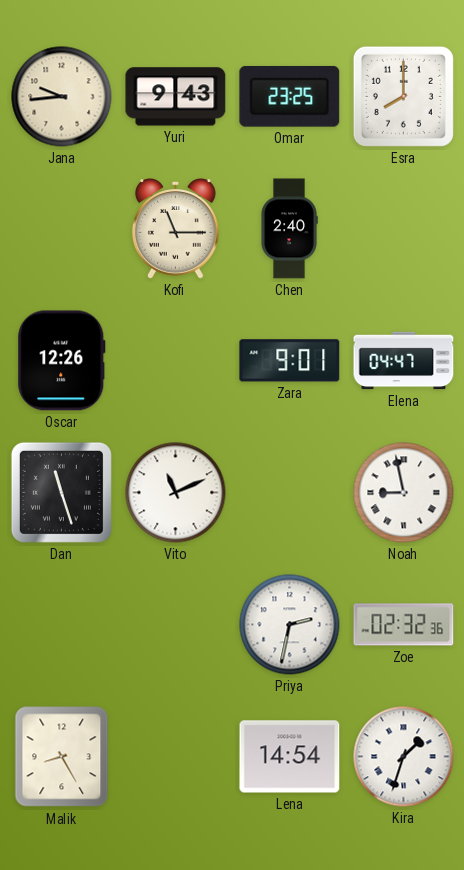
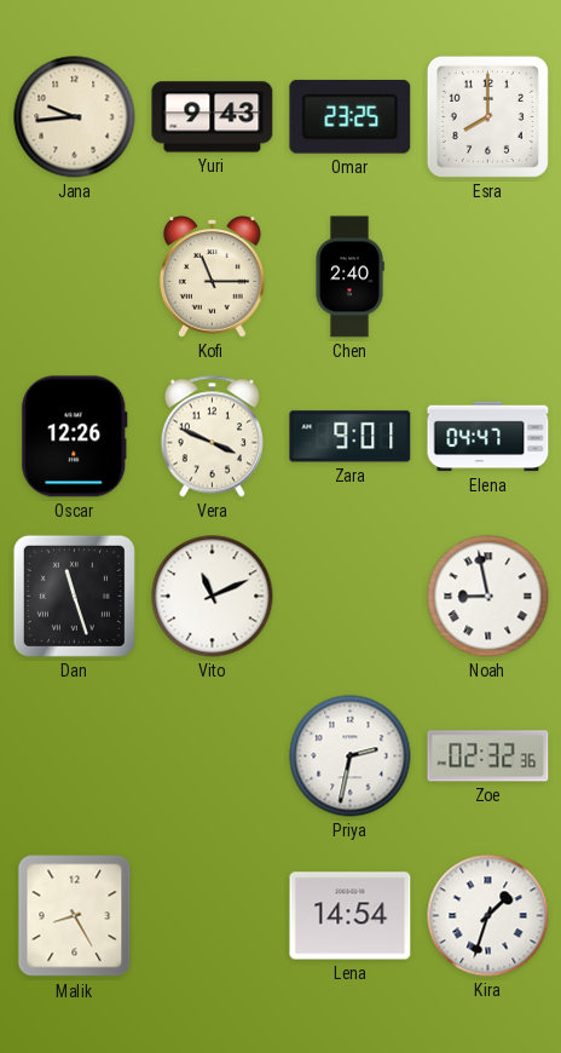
Vera: none -> 3:49 (212, 437)
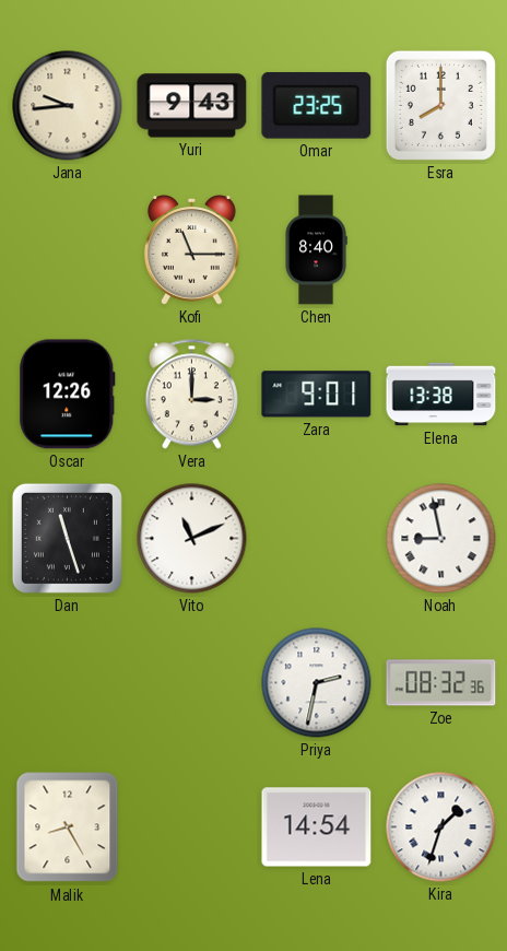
Chen: 2:40 -> 8:40 (316, 250)
Vera: 3:49 -> 3:00 (191, 395)
Elena: 04:47 -> 13:38 (441, 395)
Zoe: 02:32 -> 08:32 (441, 683)
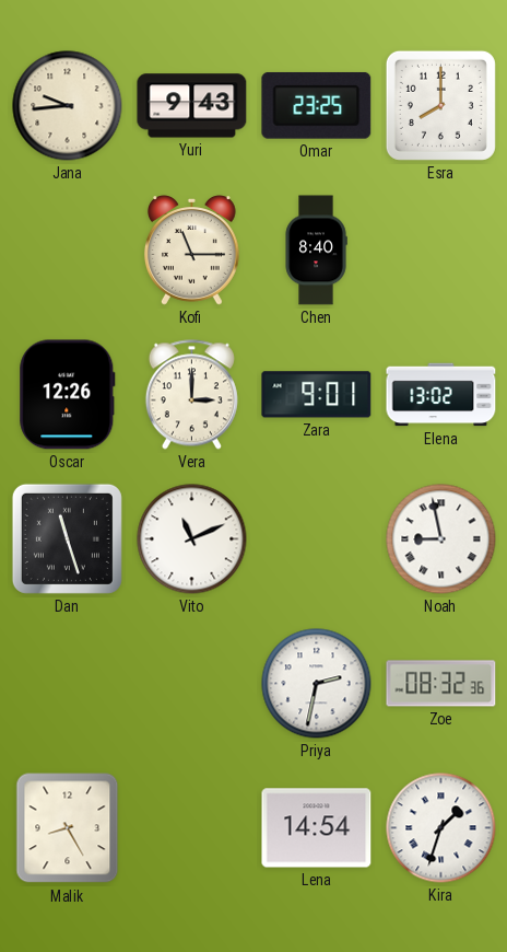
Elena: 13:38 -> 13:02 (441, 395)
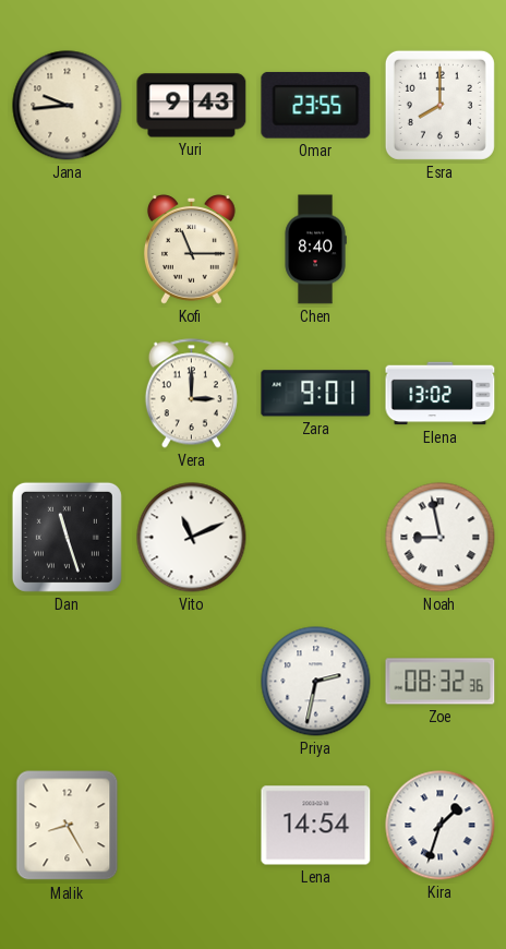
Omar: 23:25 -> 23:55 (316, 106)
Oscar: 12:26 -> none (68, 395)
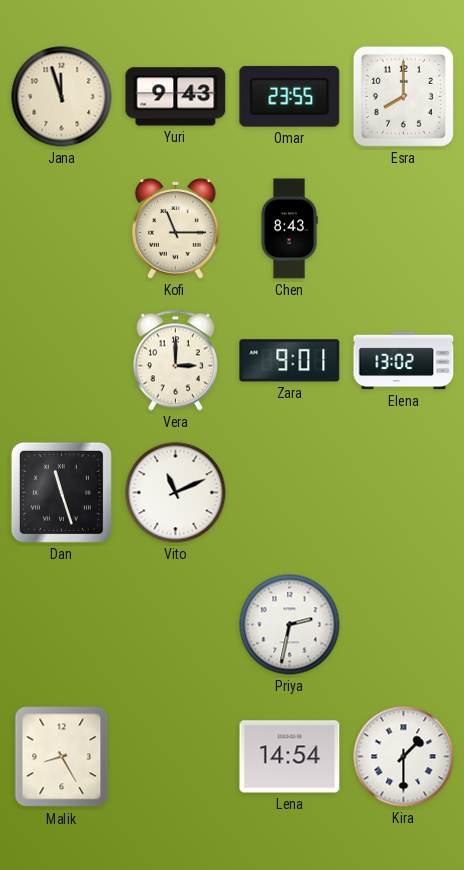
Jana: 9:44 -> 11:57 (62, 97)
Chen: 8:40 -> 8:43 (289, 229)
Noah: 8:58 -> none (441, 538)
Zoe: 08:32 -> none (441, 682)
Kira: 1:33 -> 1:30 (404, 757)
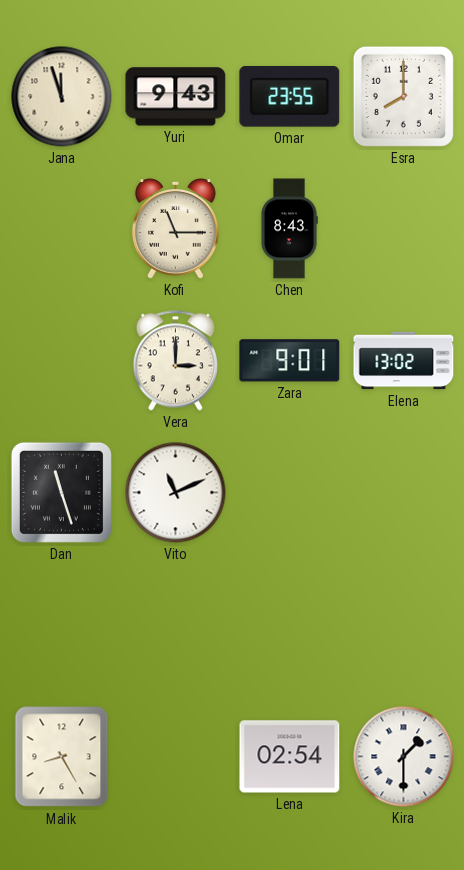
Priya: 2:32 -> none (290, 625)
Lena: 14:54 -> 02:54 (290, 757)
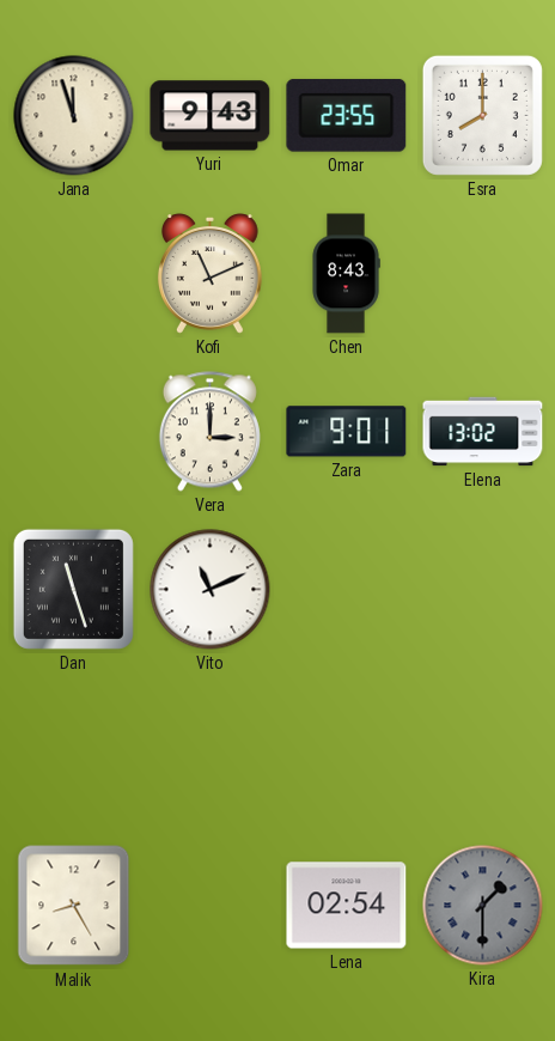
Kofi: 11:15 -> 11:11 (209, 274)
Kira dial: white -> grey (483, 906)
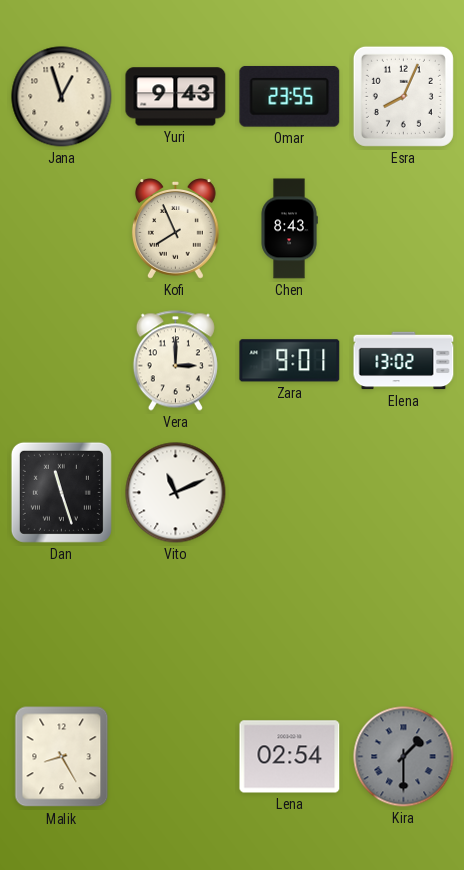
Jana: 11:57 -> 12:57 (62, 97)
Esra: 8:00 -> 8:04 (403, 96)
Kofi: 11:11 -> 7:56 (175, 229)
